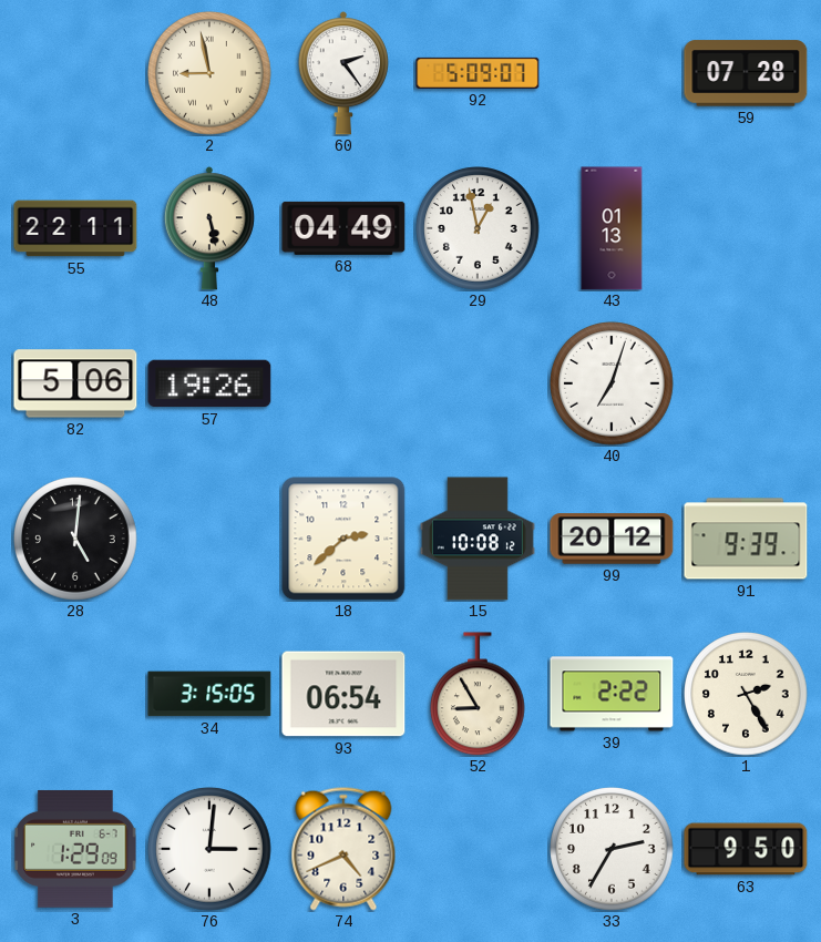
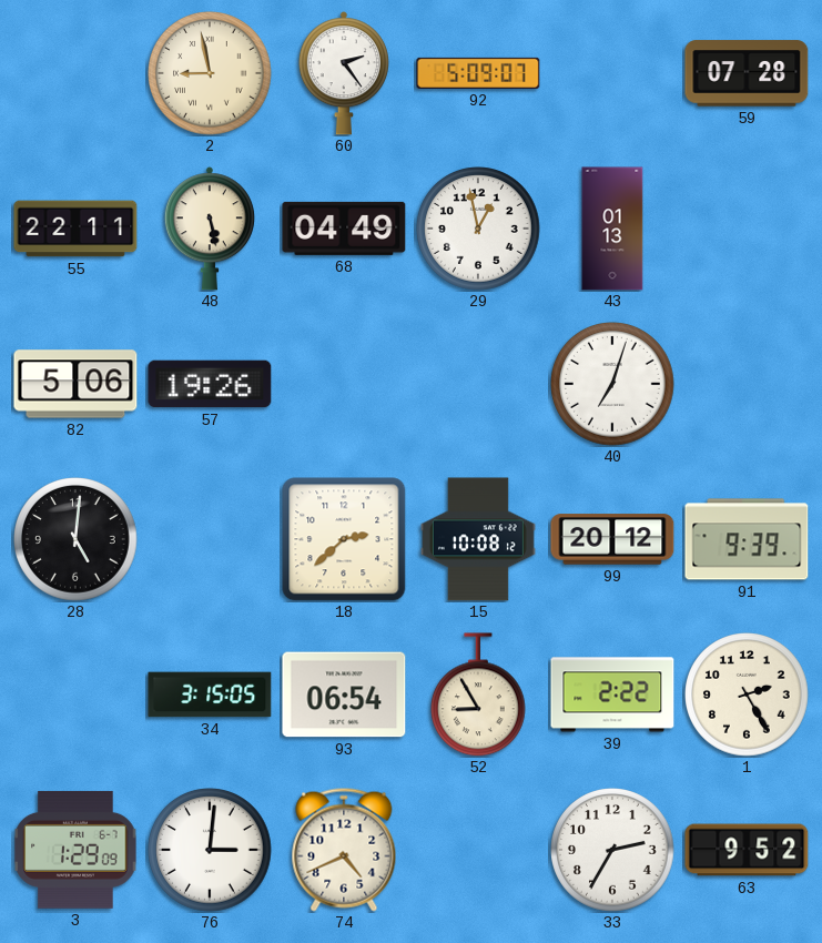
63: 9:50 -> 9:52 (747, 850)
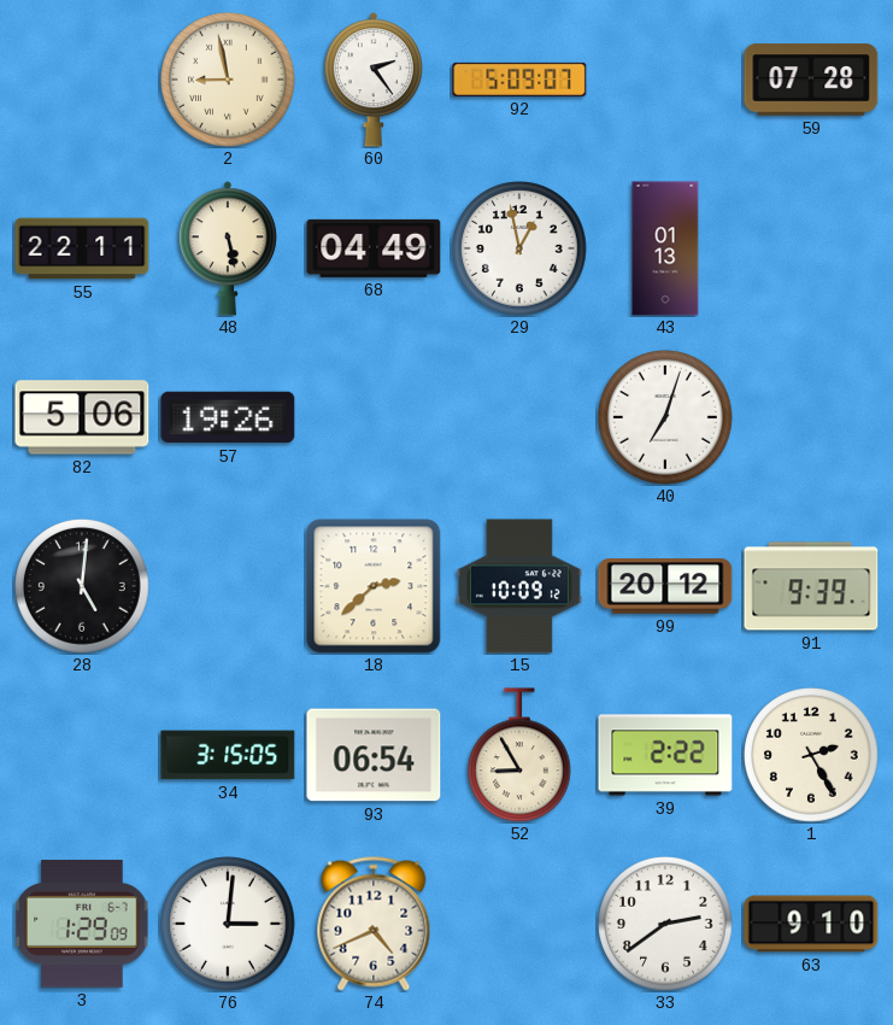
15: 10:08 -> 10:09 (519, 586)
33: 2:35 -> 2:39 (665, 924)
63: 9:52 -> 9:10 (811, 924)
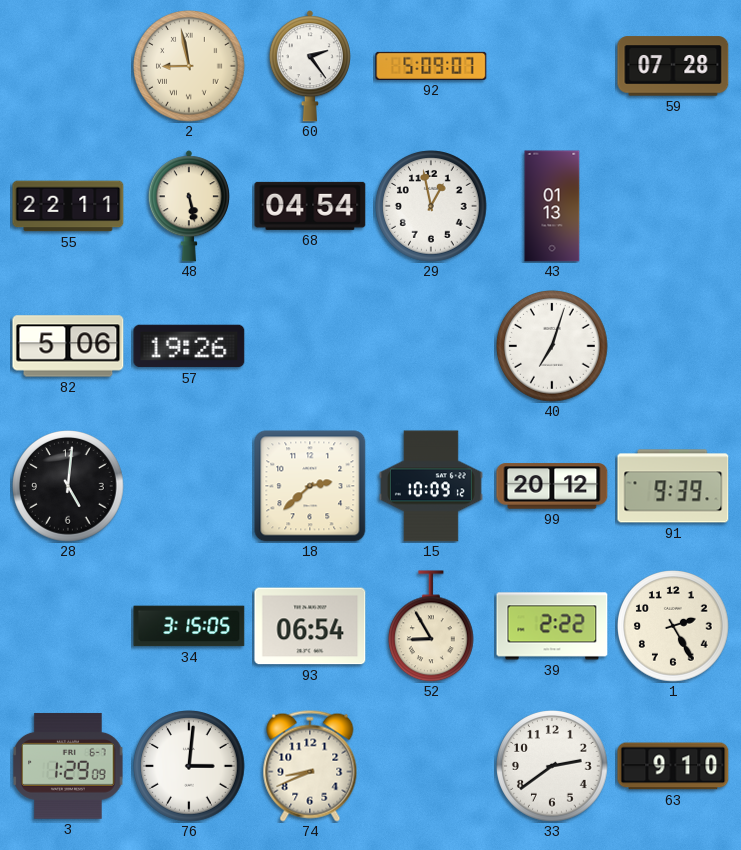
68: 04:49 -> 04:54 (310, 206)
74: 4:41 -> 8:41 (310, 766)
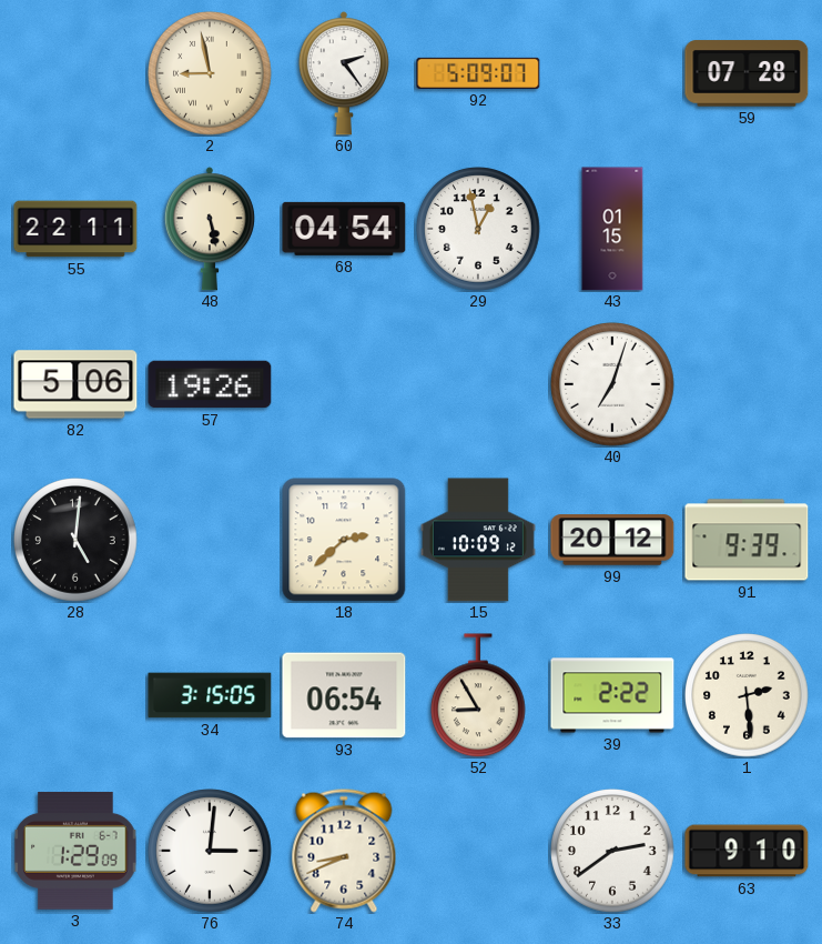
43: 01:13 -> 01:15 (612, 229)
1: 2:25 -> 2:29 (747, 695)
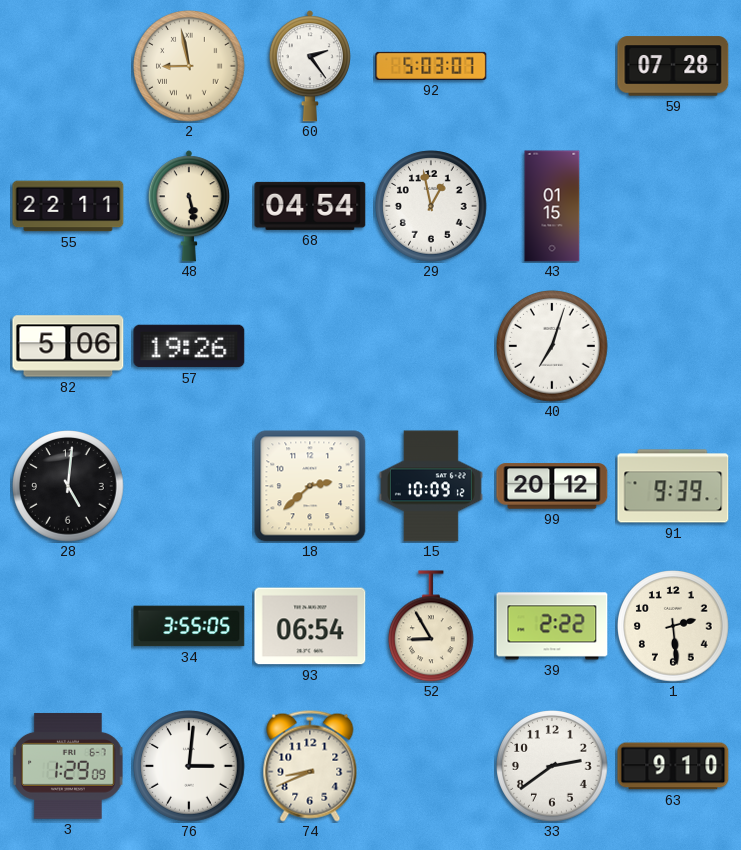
92: 5:09 -> 5:03 (431, 66)
34: 3:15 -> 3:55 (189, 626)
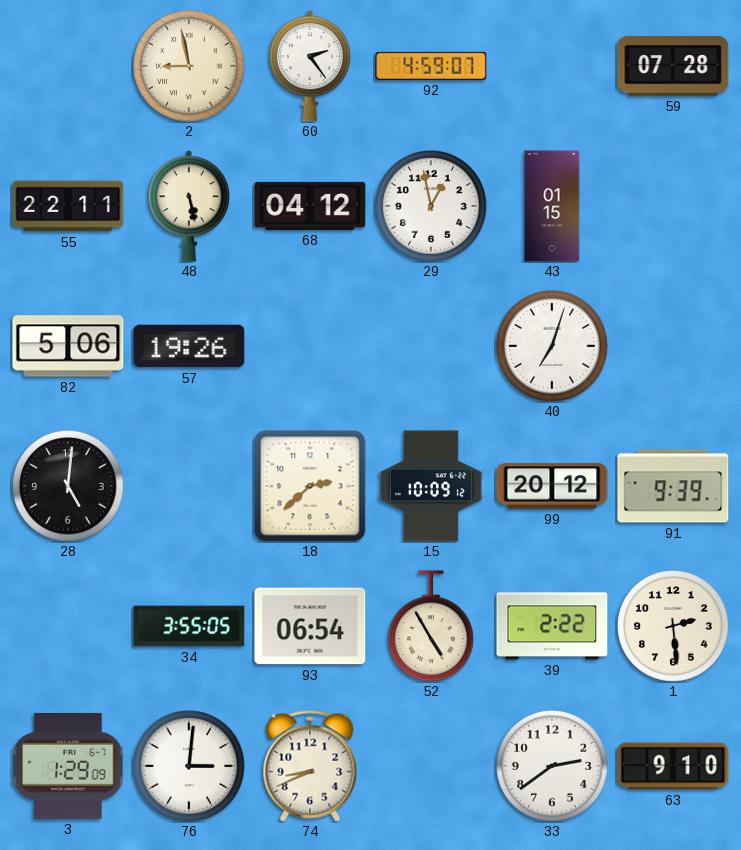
92: 5:03 -> 4:59 (431, 66)
68: 04:54 -> 04:12 (310, 206)
52: 8:55 -> 4:55 (432, 626)
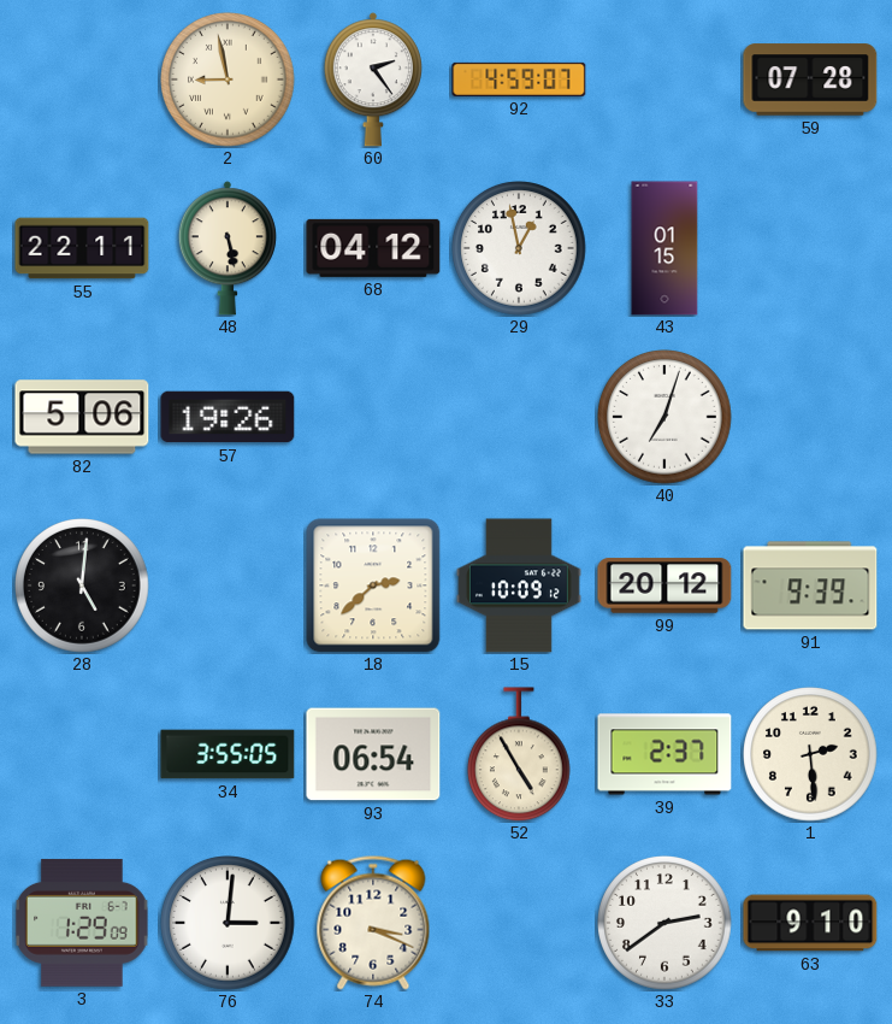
39: 2:22 -> 2:37 (664, 754)
74: 8:41 -> 3:19 (373, 923)
